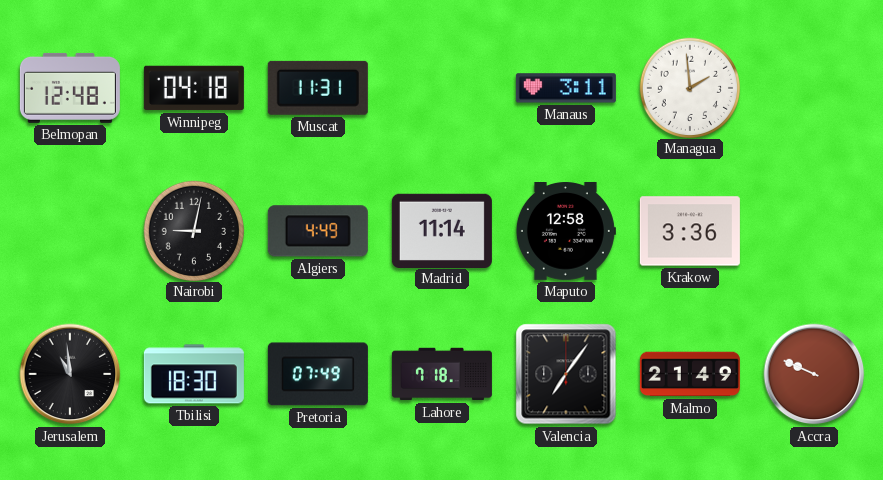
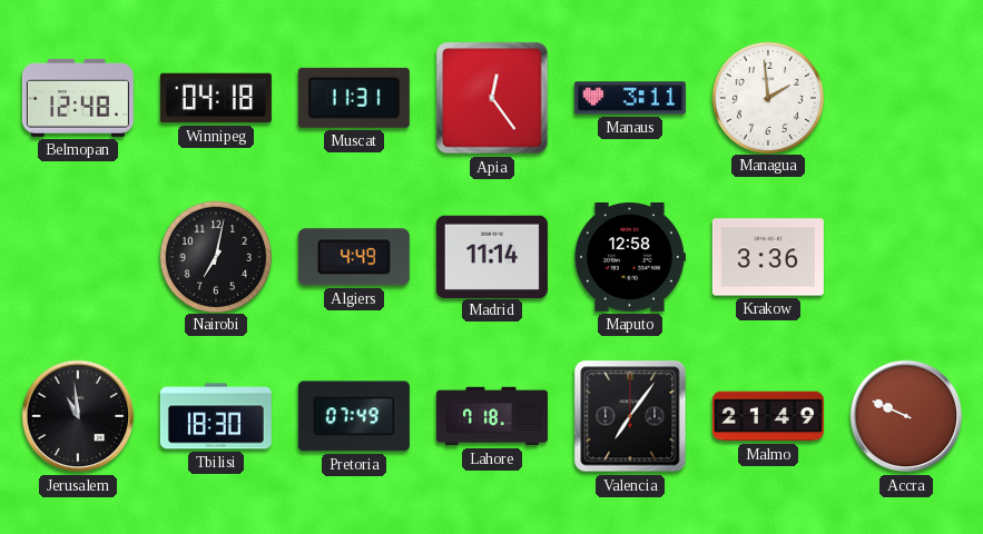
Apia: none -> 12:24 (492, 98)
Nairobi: 9:02 -> 7:02 (215, 256)
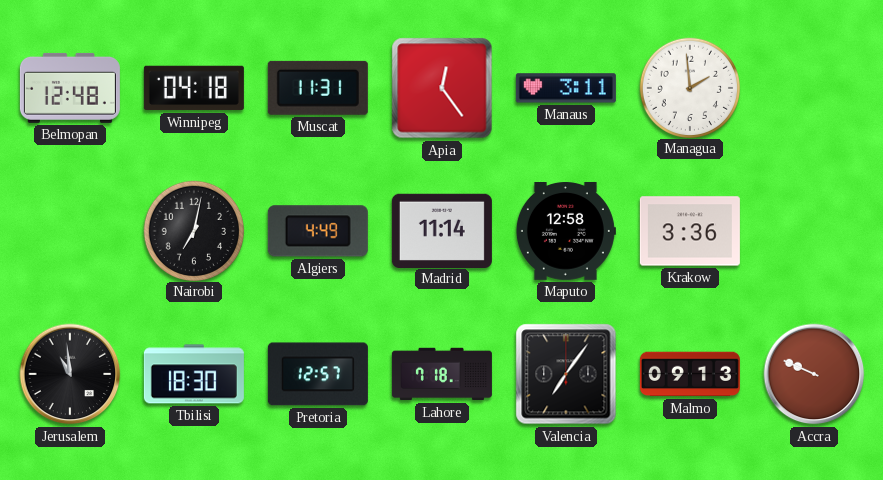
Pretoria: 07:49 -> 12:57 (318, 374)
Malmo: 21:49 -> 09:13 (690, 374)
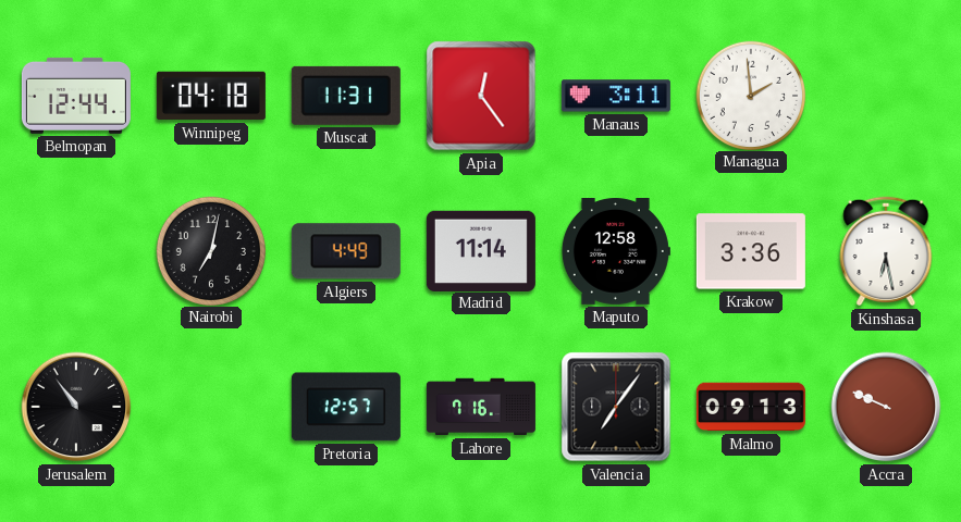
Belmopan: 12:48 -> 12:44 (76, 96)
Kinshasa: none -> 6:28 (886, 251)
Jerusalem: 10:59 -> 10:54 (76, 407)
Tbilisi: 18:30 -> none (194, 374)
Lahore: 7:18 -> 7:16 (481, 407)
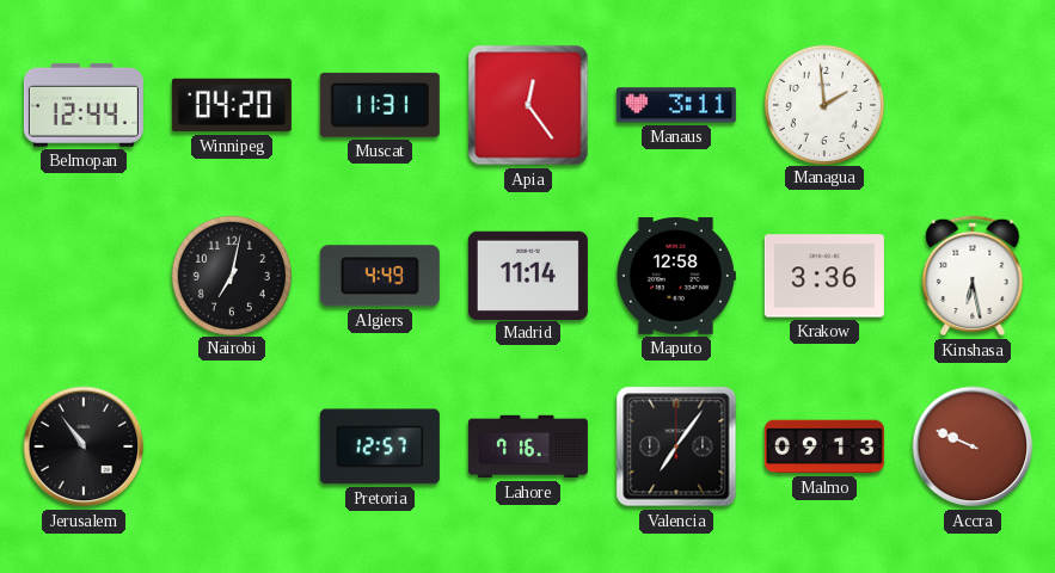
Winnipeg: 04:18 -> 04:20 (232, 105)
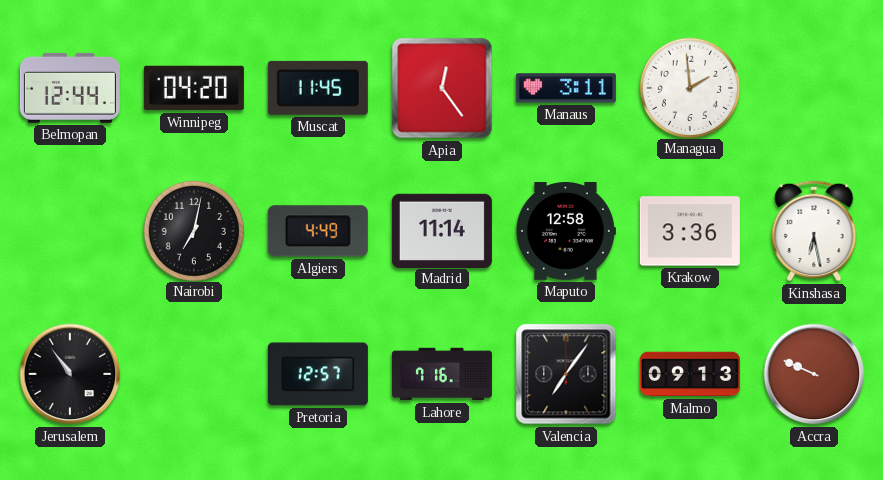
Muscat: 11:31 -> 11:45 (318, 88)
